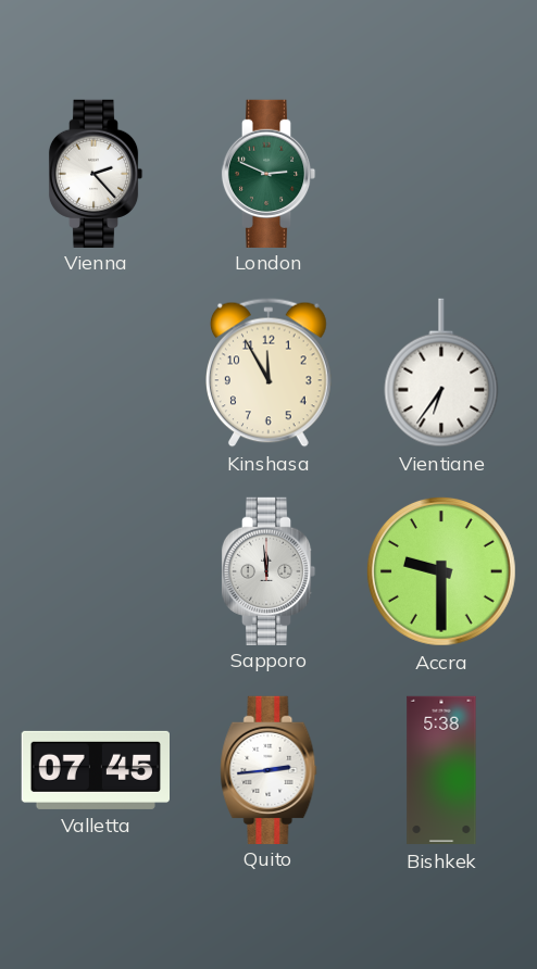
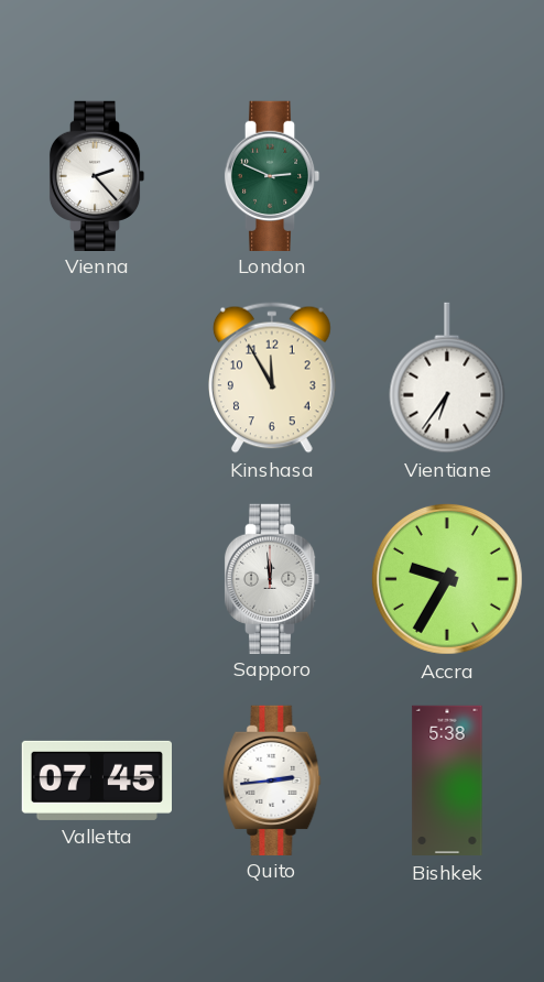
Accra: 9:30 -> 9:35 (447, 579)
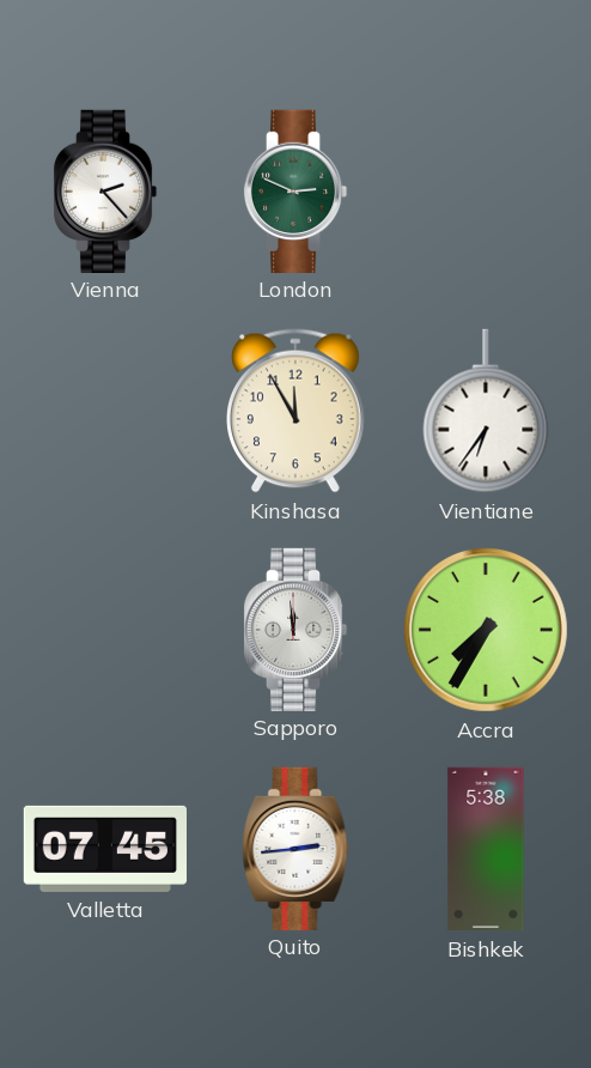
Accra: 9:35 -> 7:35 (486, 630)
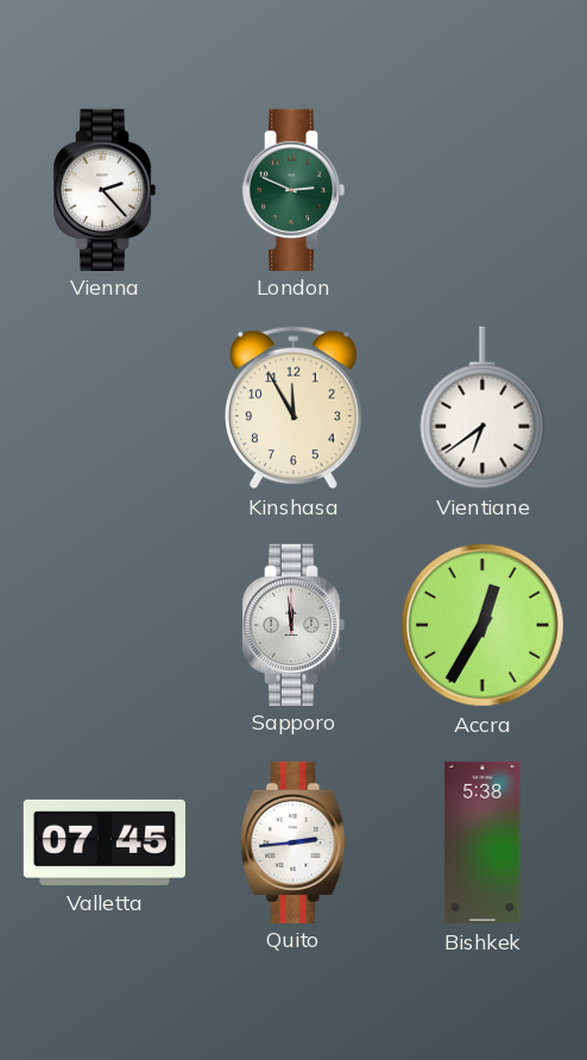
Vientiane: 6:36 -> 6:39 (482, 408)
Accra: 7:35 -> 12:35 (482, 625)
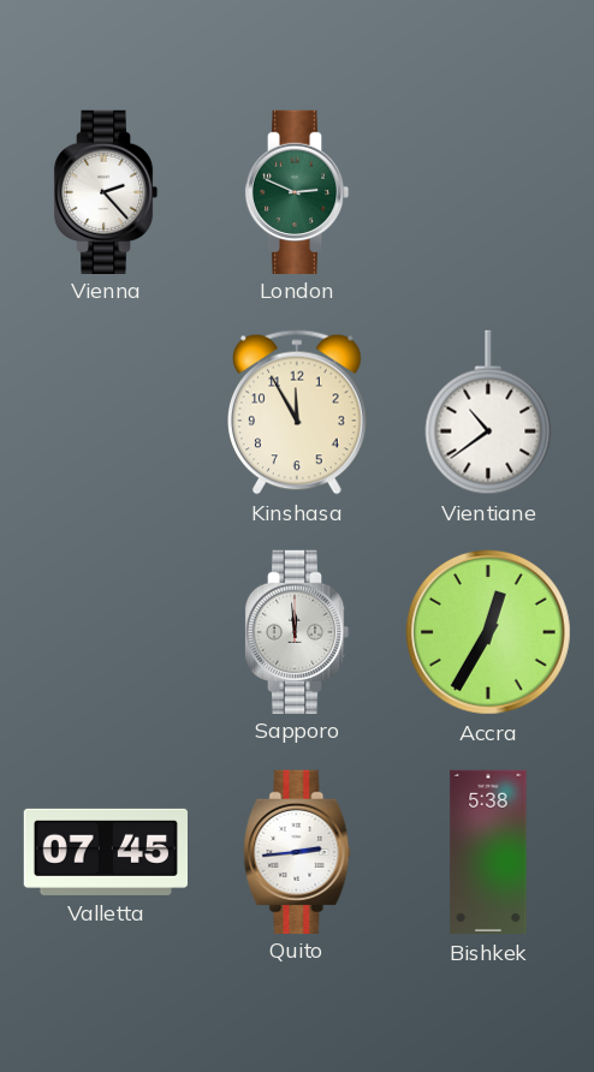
Vientiane: 6:39 -> 10:39 (488, 412)
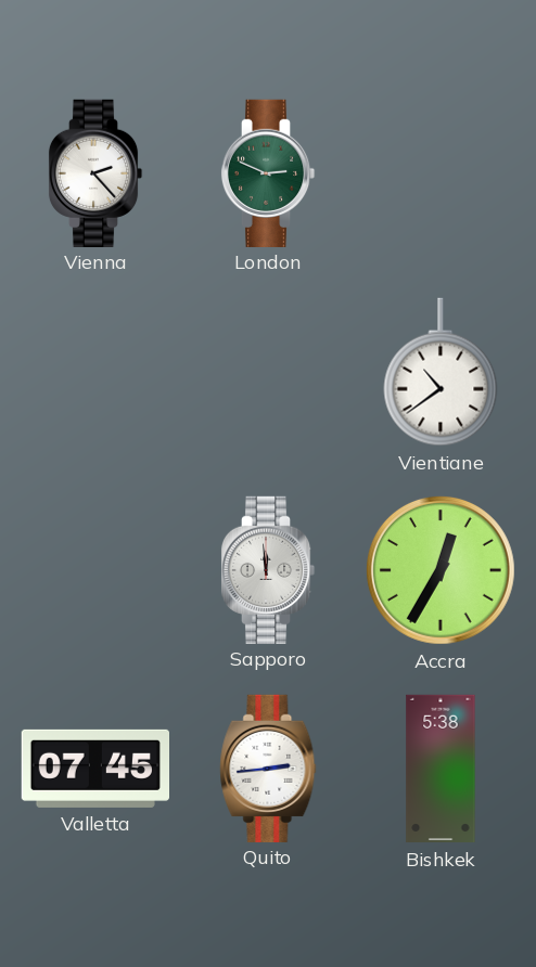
Kinshasa: 11:55 -> none (298, 412)
